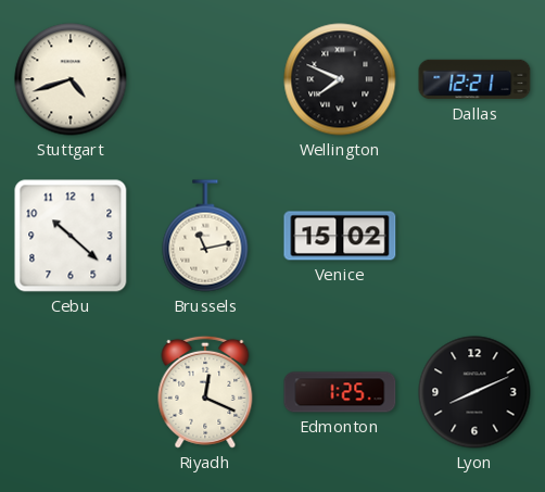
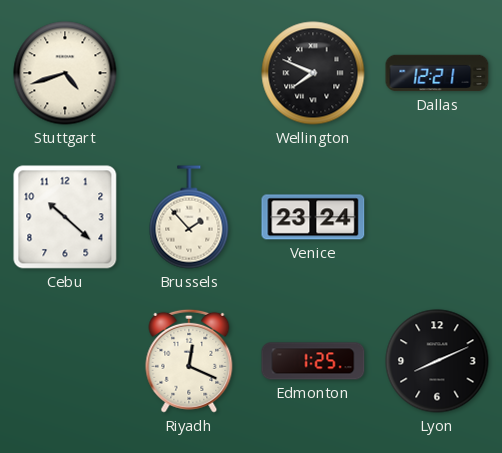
Brussels: 11:13 -> 1:53 (189, 217)
Venice: 15:02 -> 23:24 (313, 217)
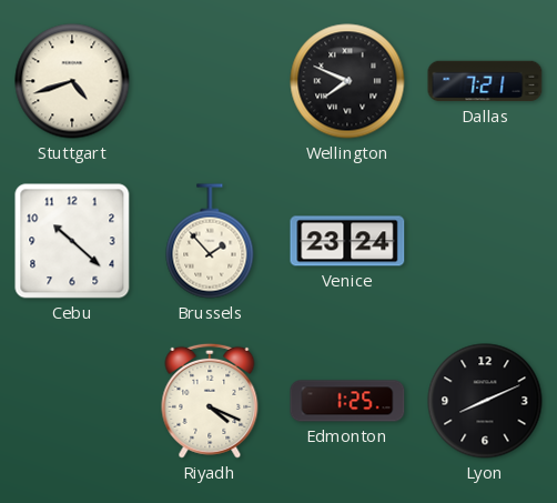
Dallas: 12:21 -> 7:21 (485, 81)
Riyadh: 12:19 -> 4:19 (210, 401)
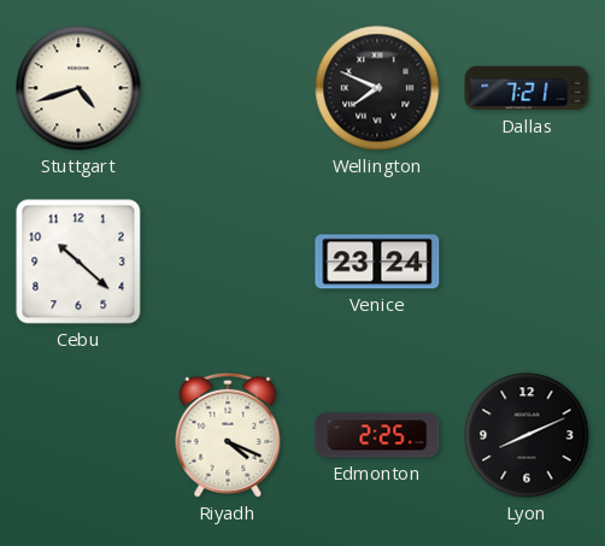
Brussels: 1:53 -> none (210, 241)
Edmonton: 1:25 -> 2:25 (377, 435)
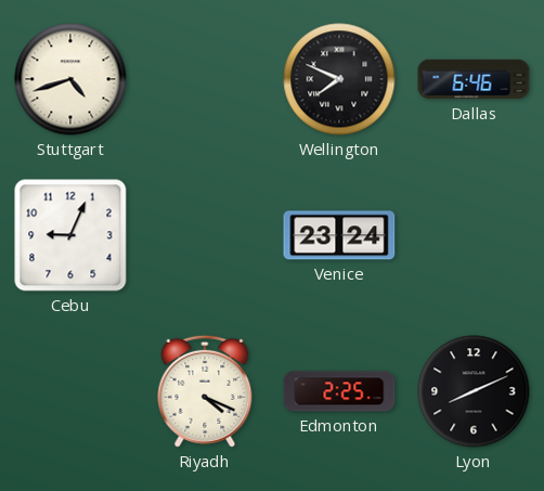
Dallas: 7:21 -> 6:46 (474, 79)
Cebu: 10:22 -> 9:04 (70, 235)
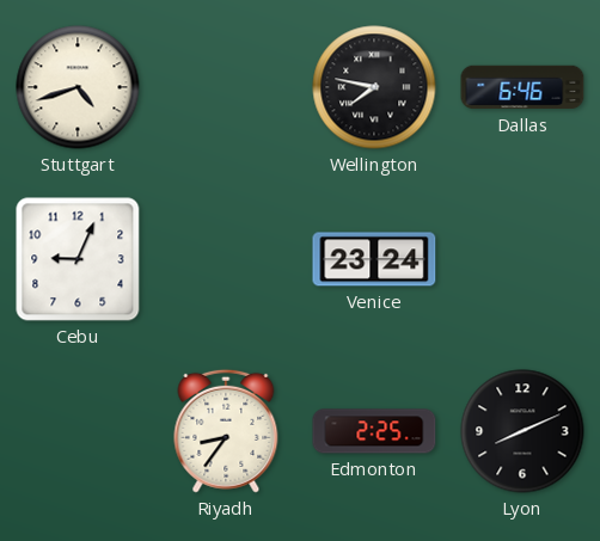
Wellington: 7:49 -> 7:47 (374, 87)
Riyadh: 4:19 -> 8:36 (226, 431)
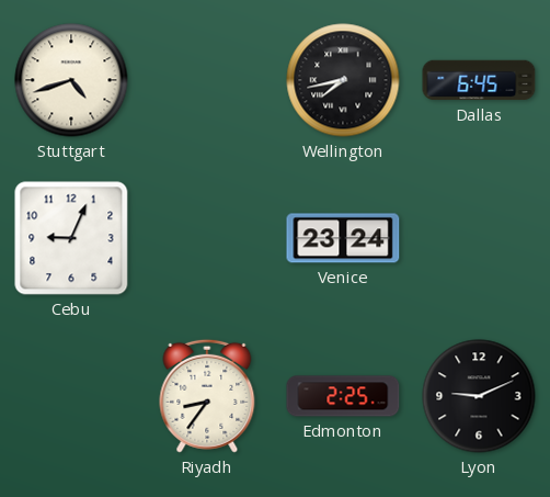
Wellington: 7:47 -> 7:43 (343, 80)
Dallas: 6:46 -> 6:45 (479, 80)
Lyon: 8:11 -> 9:11 (479, 396)
